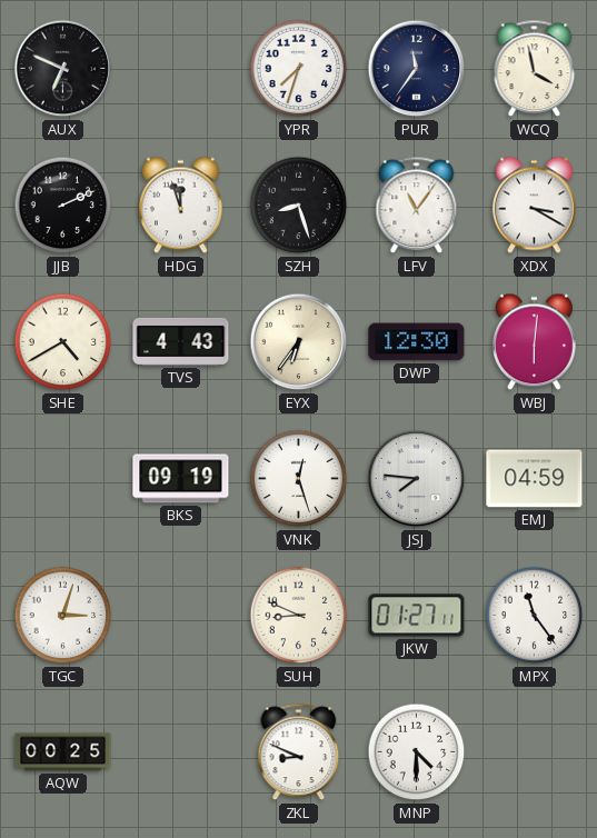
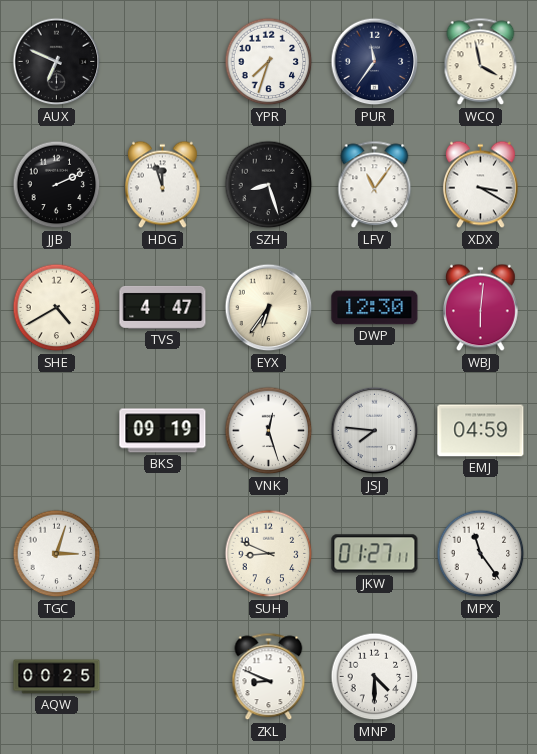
TVS: 4:43 -> 4:47 (163, 307)
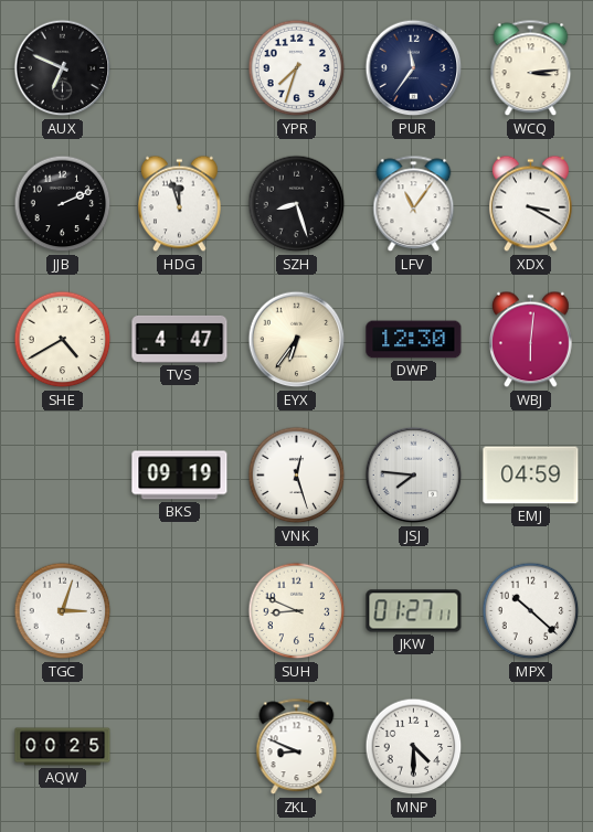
WCQ: 3:58 -> 3:14 (531, 68)
MPX: 11:24 -> 10:22 (531, 611)
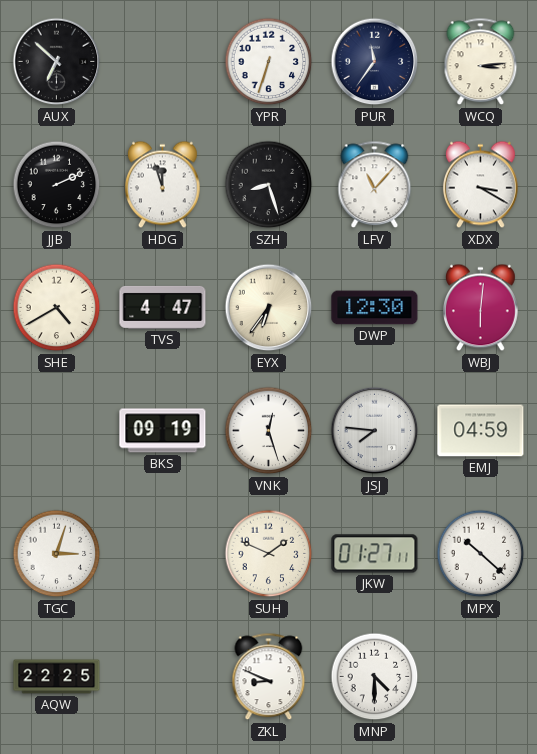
AUX: 6:49 -> 6:52 (57, 62)
YPR: 7:33 -> 6:33 (269, 62)
LFV: 11:06 -> 11:07 (375, 185)
SUH: 8:49 -> 1:49 (269, 554)
AQW: 00:25 -> 22:25 (57, 677)
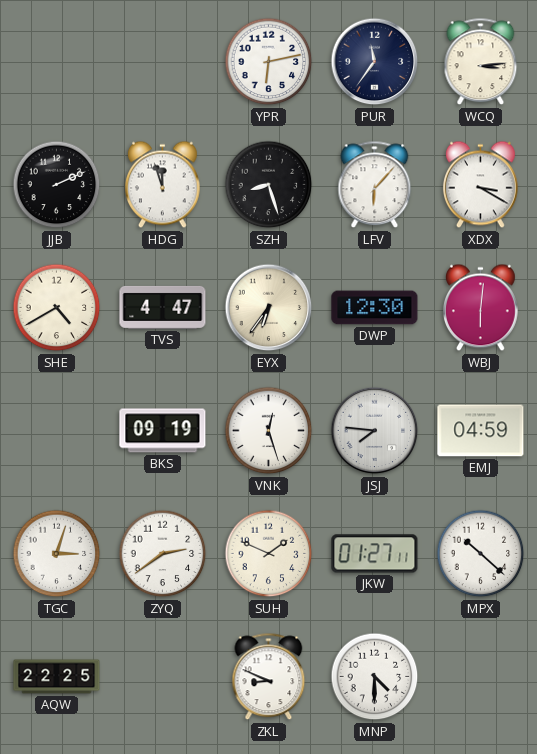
AUX: 6:52 -> none (57, 62)
YPR: 6:33 -> 6:13 (269, 62)
LFV: 11:07 -> 6:07 (375, 185)
ZYQ: none -> 2:39 (163, 554)
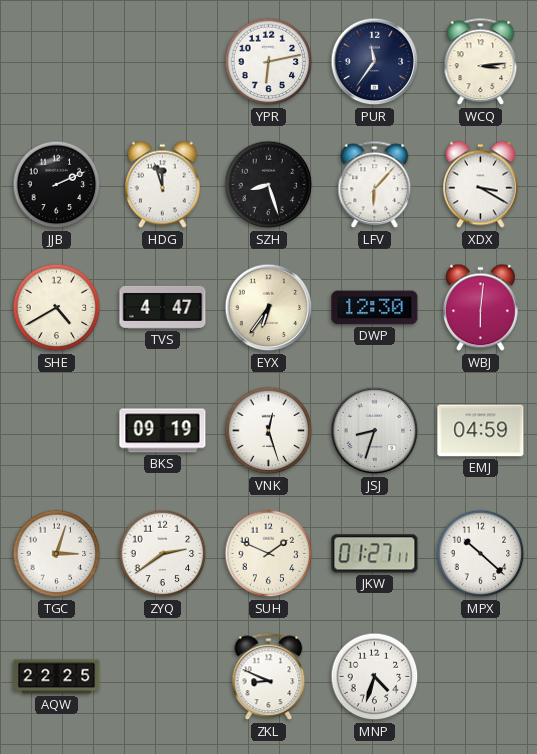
JSJ: 7:46 -> 8:33 (375, 431)
MNP: 4:30 -> 4:33 (375, 677)
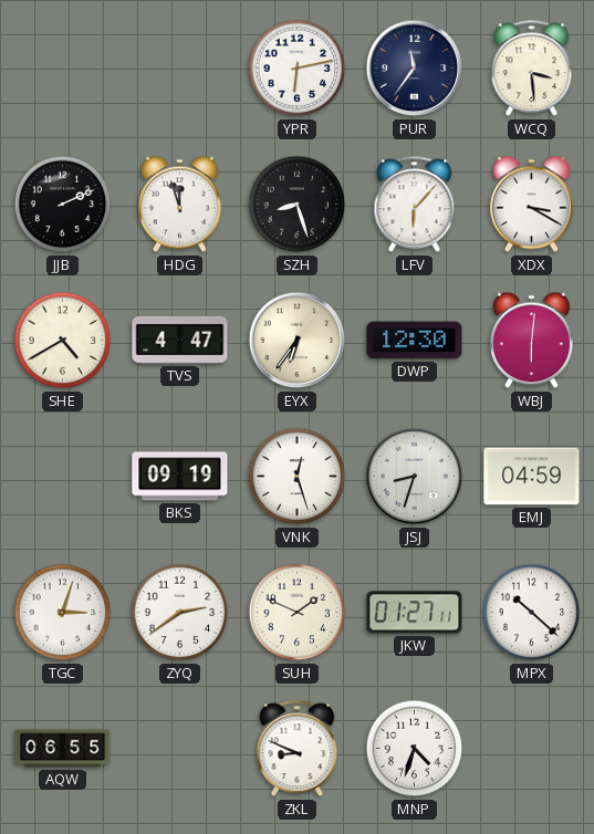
WCQ: 3:14 -> 3:29 (532, 69)
AQW: 22:25 -> 06:55 (63, 749)
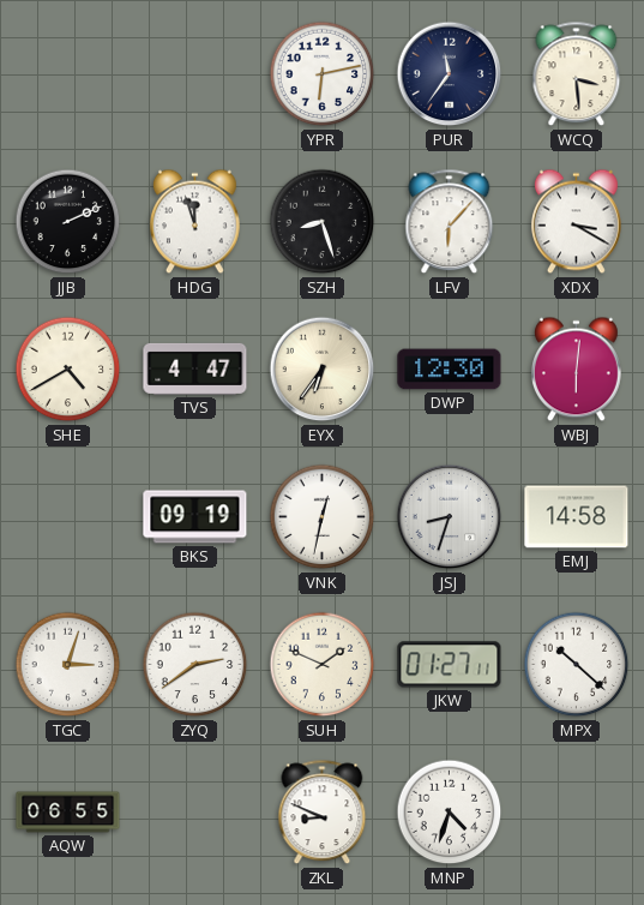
VNK: 12:27 -> 12:32 (323, 517)
EMJ: 04:59 -> 14:58 (577, 517)
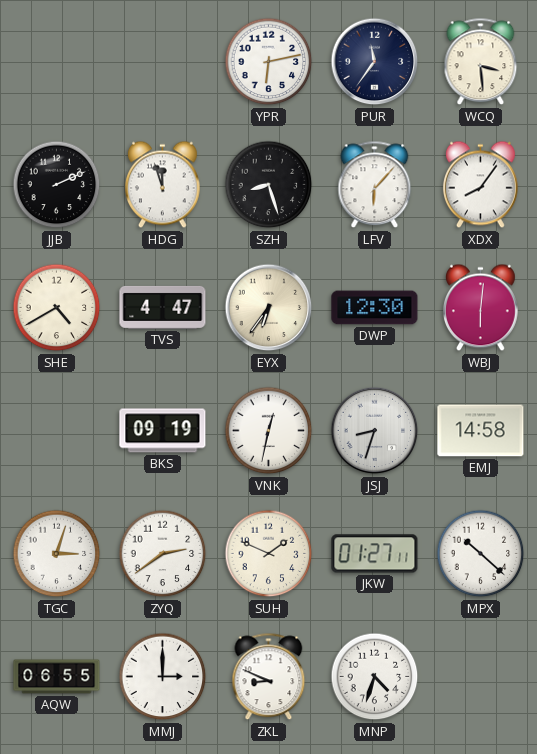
XDX: 3:20 -> 8:06 (480, 185)
MMJ: none -> 3:00 (163, 677)
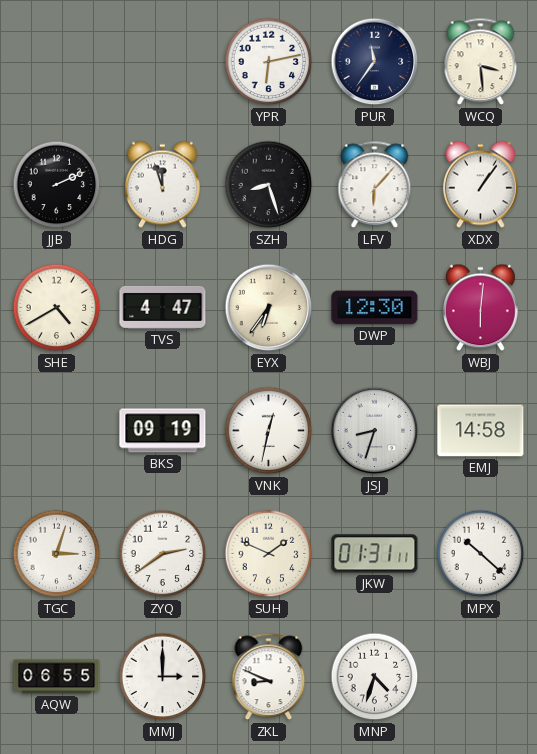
XDX: 8:06 -> 1:06 (480, 185)
JKW: 01:27 -> 01:31 (375, 554)
